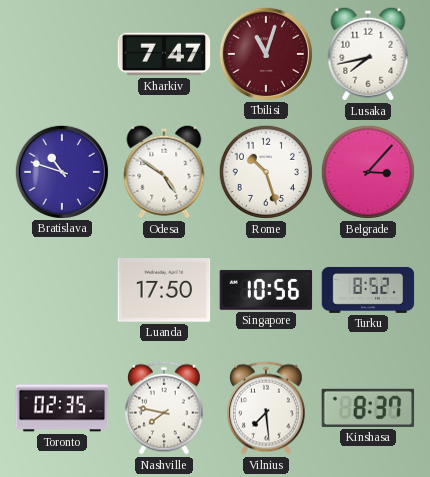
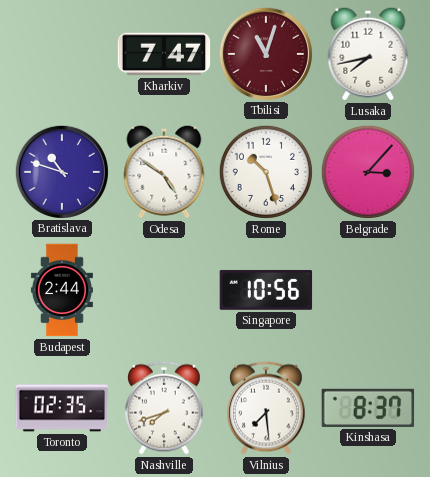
Budapest: none -> 2:44 (62, 290)
Luanda: 17:50 -> none (164, 291)
Turku: 8:52 -> none (368, 290)
Nashville: 7:47 -> 7:42 (165, 408)
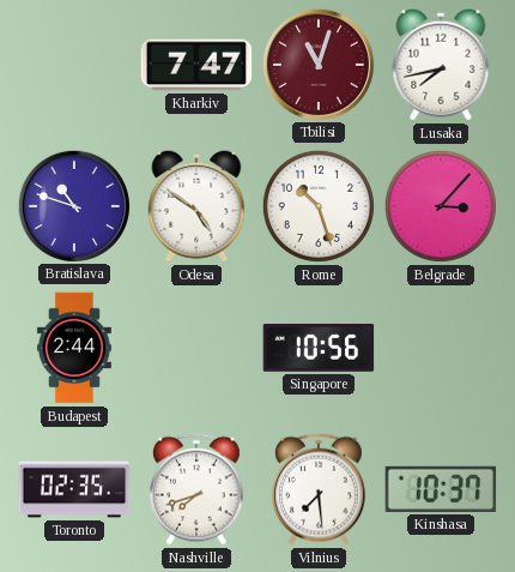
Kinshasa: 8:37 -> 10:37 (441, 489)
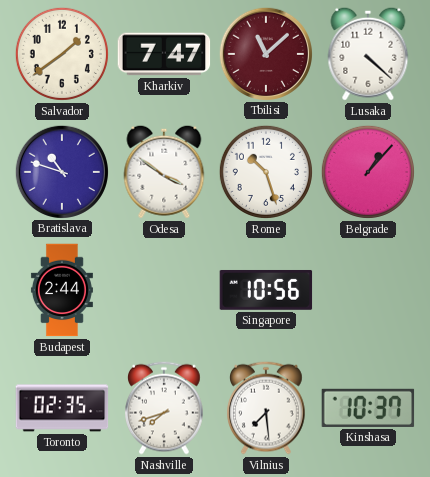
Salvador: none -> 1:39 (62, 54)
Tbilisi: 11:03 -> 11:08 (265, 53)
Lusaka: 7:43 -> 4:22 (368, 54)
Odesa: 4:51 -> 3:51 (164, 172)
Belgrade: 3:07 -> 1:07 (368, 172)
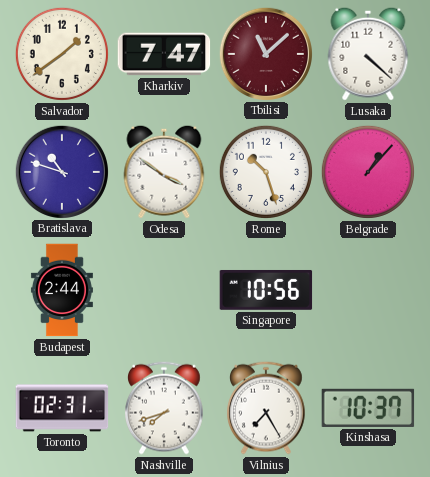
Toronto: 02:35 -> 02:31 (62, 408)
Vilnius: 7:29 -> 7:25 (267, 408)
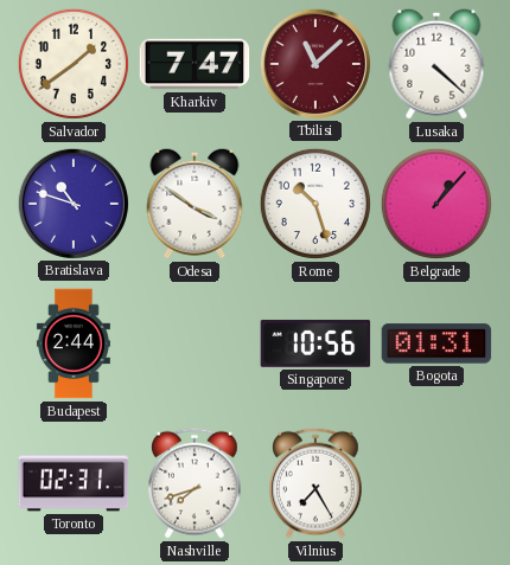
Bogota: none -> 01:31 (436, 344)
Kinshasa: 10:37 -> none (368, 408)
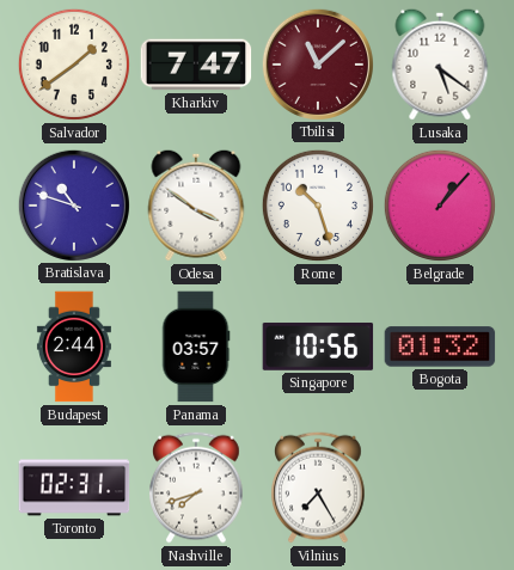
Lusaka: 4:22 -> 5:21 (440, 65)
Panama: none -> 03:57 (196, 347)
Bogota: 01:31 -> 01:32 (440, 347)
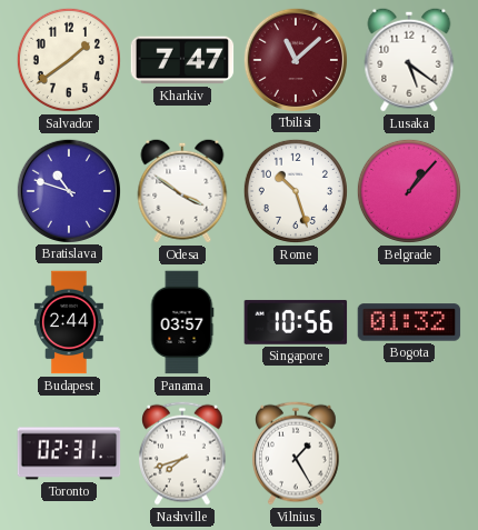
Vilnius: 7:25 -> 1:25 (297, 453)
